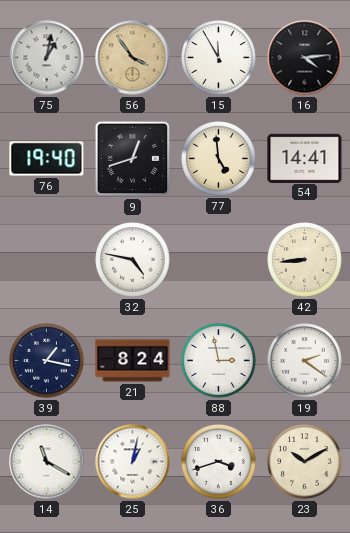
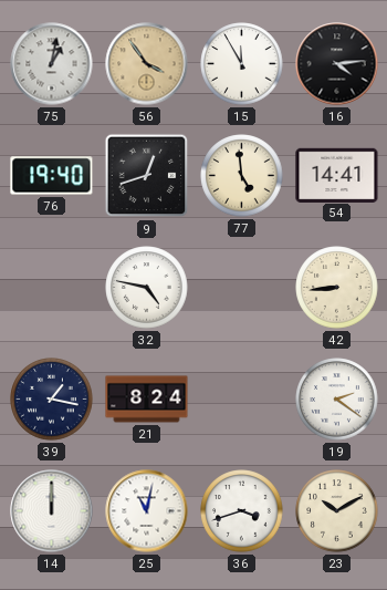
88: 2:58 -> none (219, 361)
14: 11:20 -> 12:00 (52, 511)
25: 1:02 -> 11:02 (147, 511)
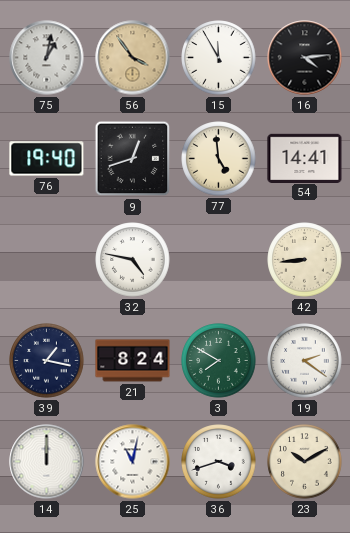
3: none -> 7:50 (219, 361)
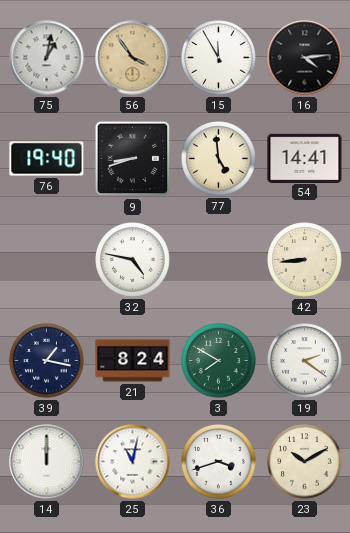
9: 12:42 -> 8:42 (133, 159)
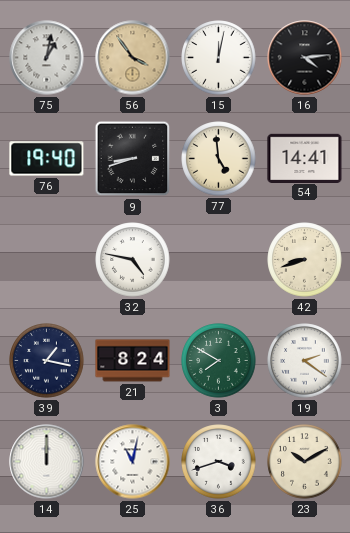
15: 11:55 -> 12:02 (219, 58)
42: 8:44 -> 8:42 (305, 260)
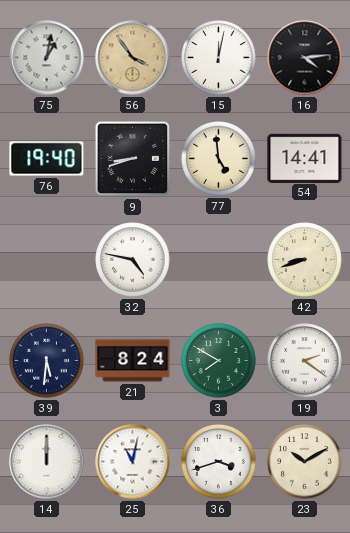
39: 1:17 -> 5:31 (47, 361)
